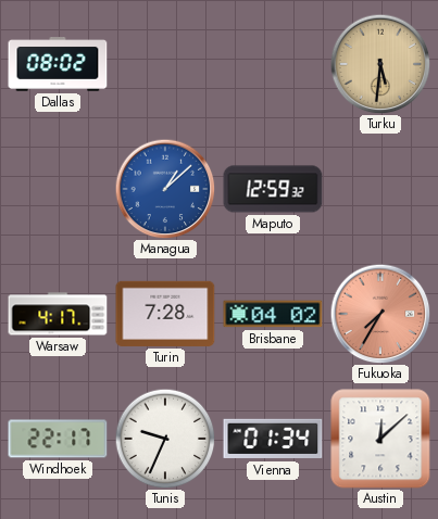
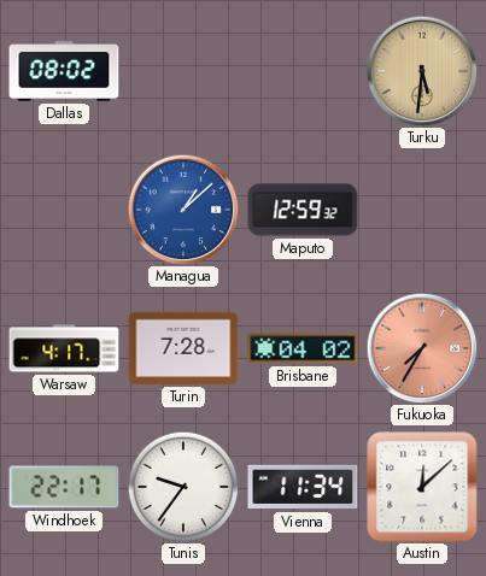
Tunis: 9:34 -> 9:36 (183, 487)
Vienna: 01:34 -> 11:34 (303, 487)
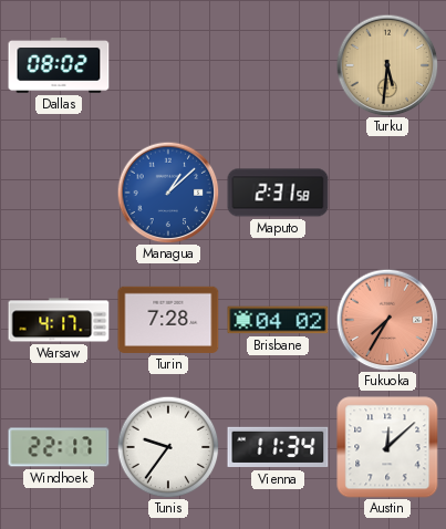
Maputo: 12:59 -> 2:31 (278, 193)
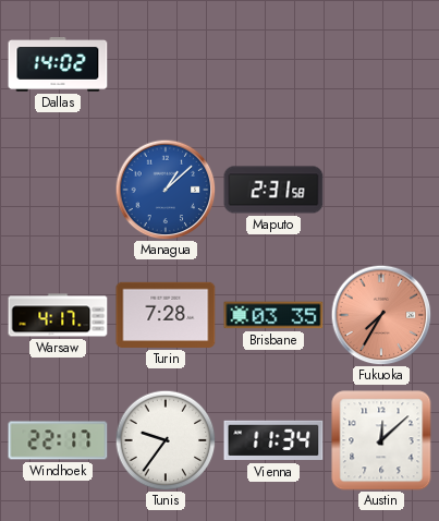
Dallas: 08:02 -> 14:02 (58, 65)
Turku: 5:31 -> none (387, 65)
Brisbane: 04:02 -> 03:35 (273, 315)
